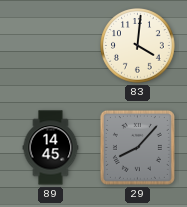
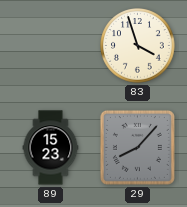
83: 4:01 -> 3:57 (138, 46)
89: 14:45 -> 15:23 (51, 148)
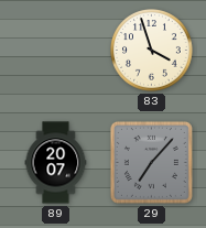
89: 15:23 -> 20:07 (56, 163)
29: 8:07 -> 7:07 (151, 162)
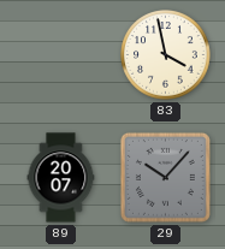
83: 3:57 -> 3:58 (166, 55)
29: 7:07 -> 10:07 (165, 177)
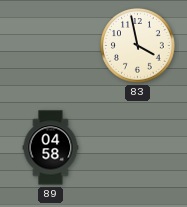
89: 20:07 -> 04:58 (51, 148)
29: 10:07 -> none (165, 177)
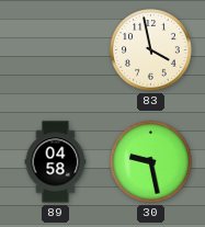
30: none -> 9:28 (151, 162)
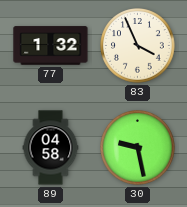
77: none -> 1:32 (51, 46)
83: 3:58 -> 3:56 (138, 46)
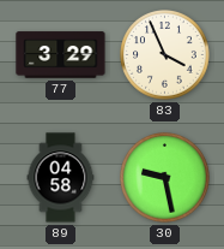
77: 1:32 -> 3:29 (61, 55)
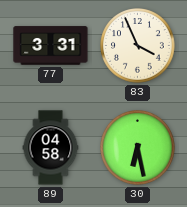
77: 3:29 -> 3:31 (51, 46)
30: 9:28 -> 6:28 (138, 148)
